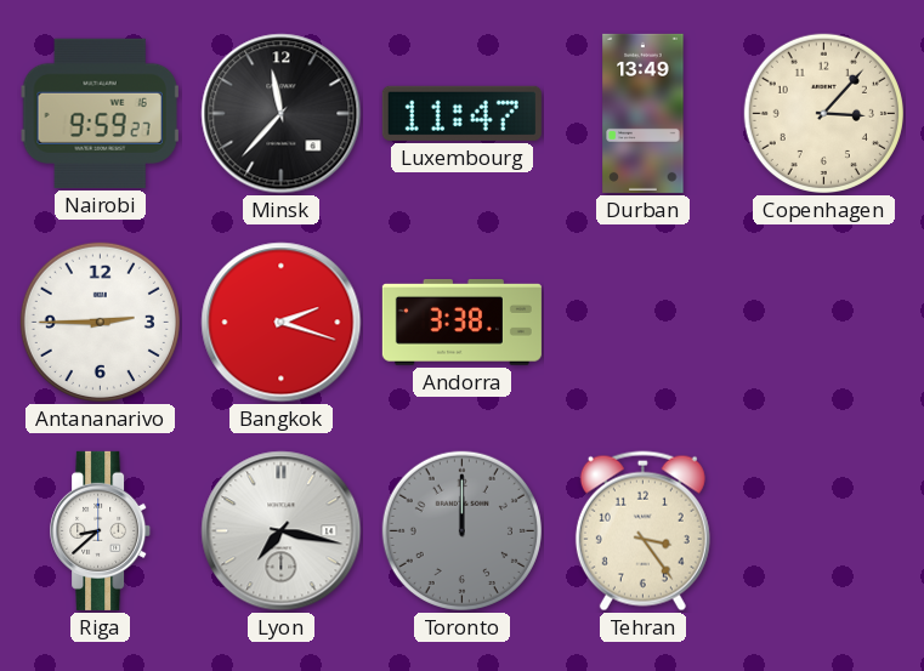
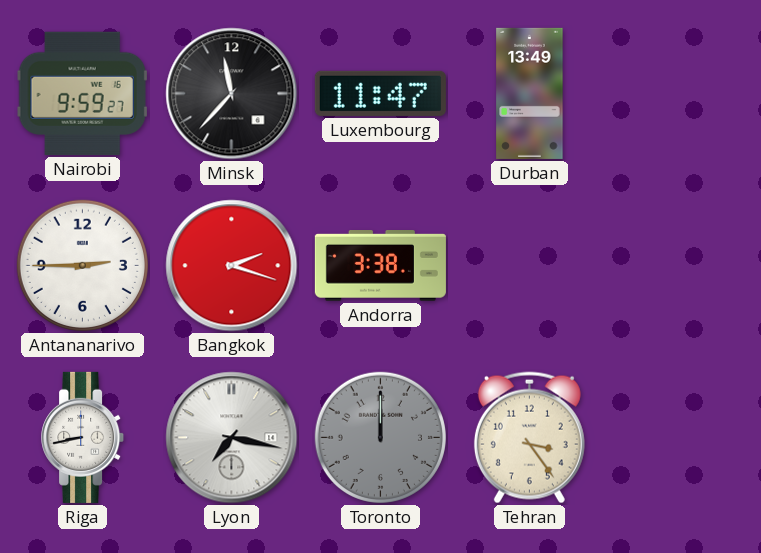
Copenhagen: 3:07 -> none (823, 113)
Riga: 8:38 -> 8:43 (83, 437)
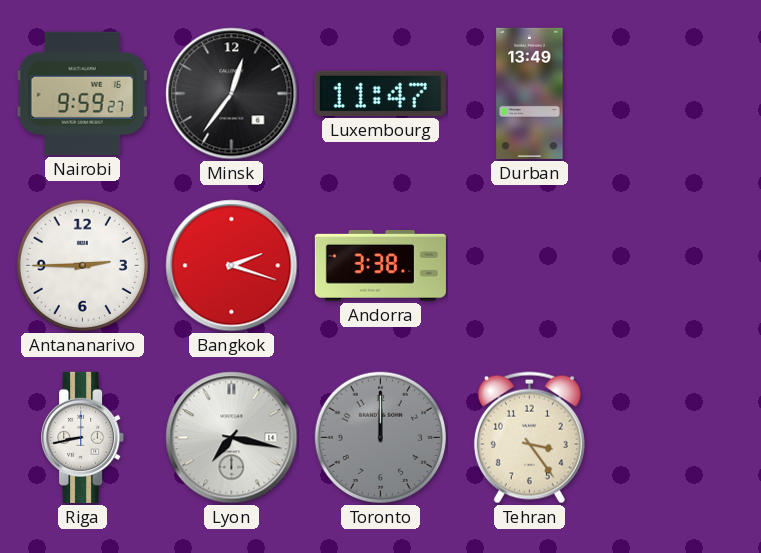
Minsk: 11:37 -> 12:36 (232, 94)
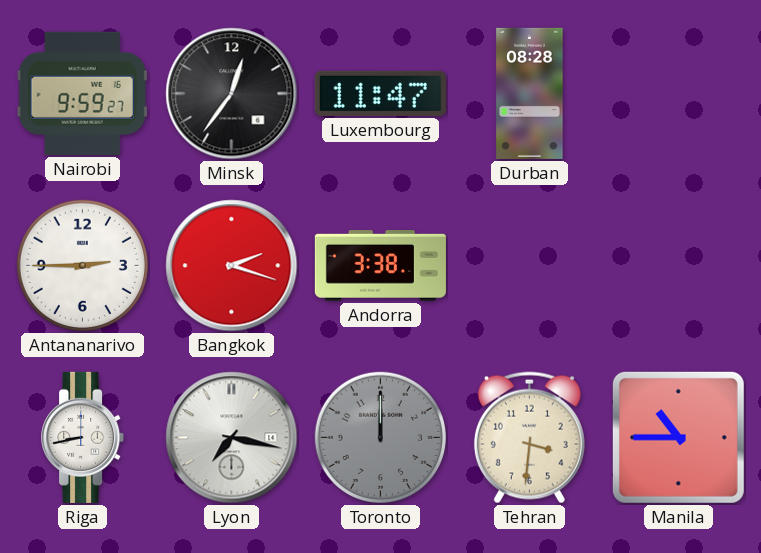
Durban: 13:49 -> 08:28 (530, 93)
Tehran: 3:24 -> 3:31 (529, 438)
Manila: none -> 10:45 (678, 437)
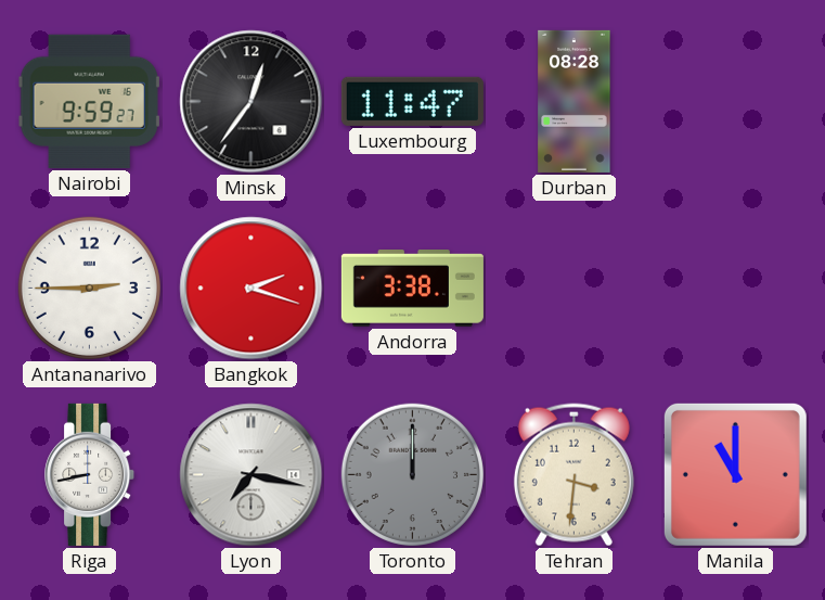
Manila: 10:45 -> 11:00 (735, 474)
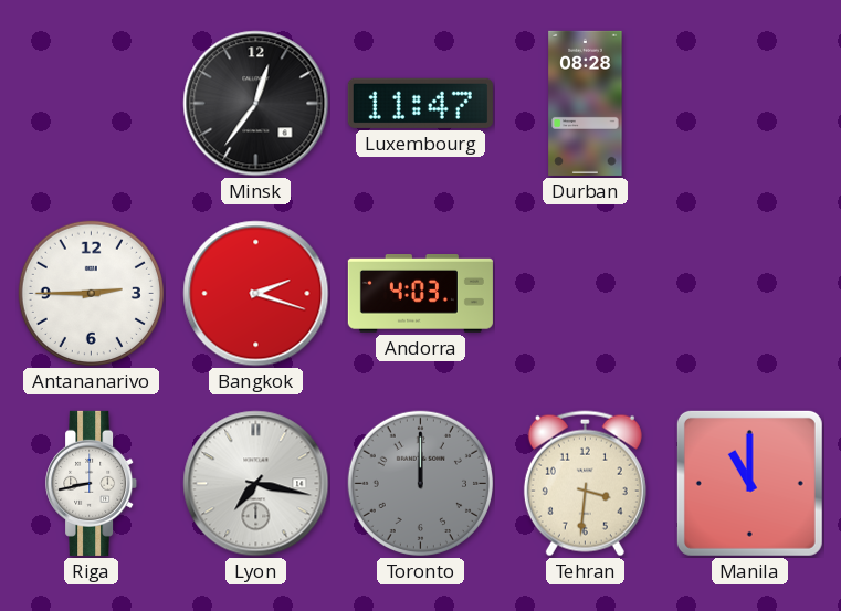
Nairobi: 9:59 -> none (89, 101)
Andorra: 3:38 -> 4:03 (420, 294)
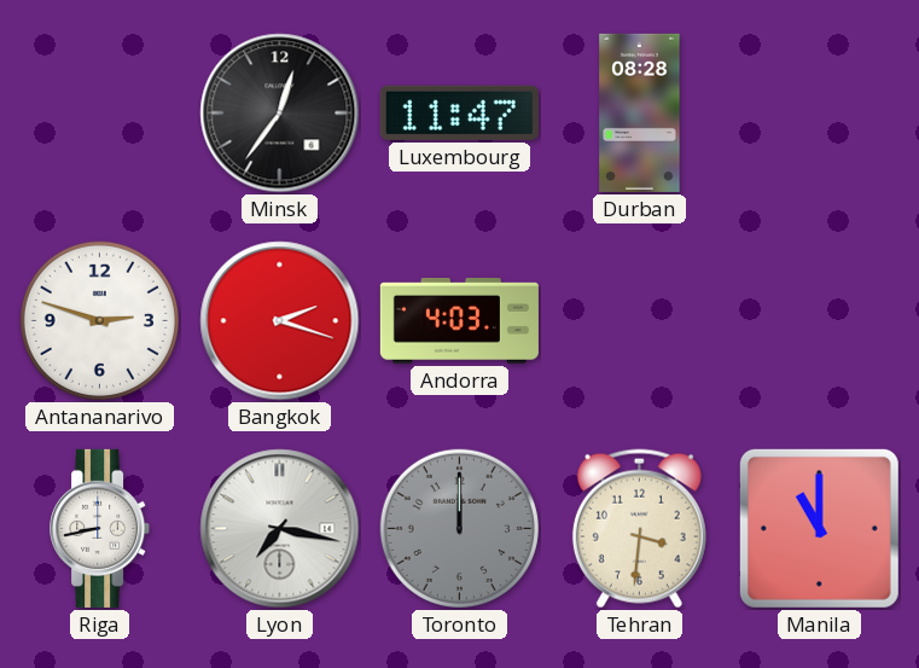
Antananarivo: 2:45 -> 2:48 (99, 320)
